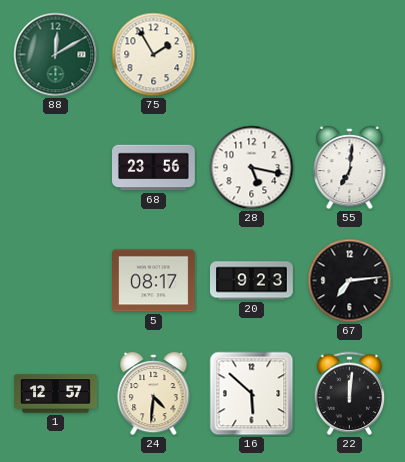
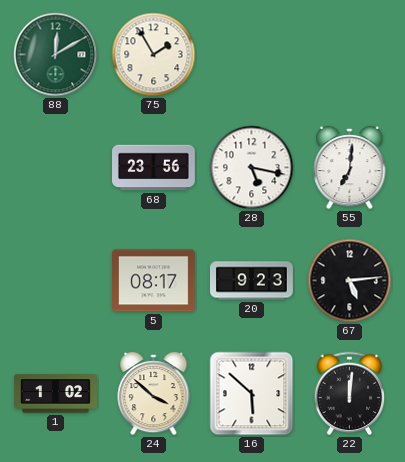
67: 7:14 -> 5:14 (350, 281)
1: 12:57 -> 1:02 (56, 394)
24: 4:31 -> 3:52 (154, 394)
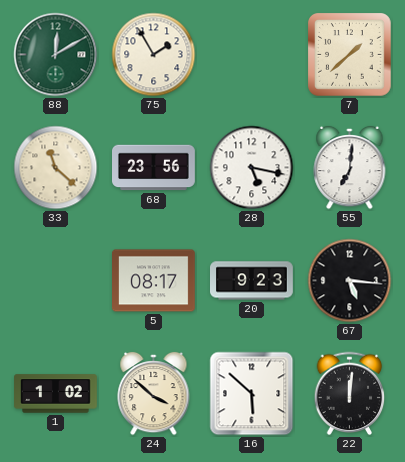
7: none -> 1:38 (350, 55)
33: none -> 11:22 (56, 168)
67: 5:14 -> 5:16 (350, 281)
